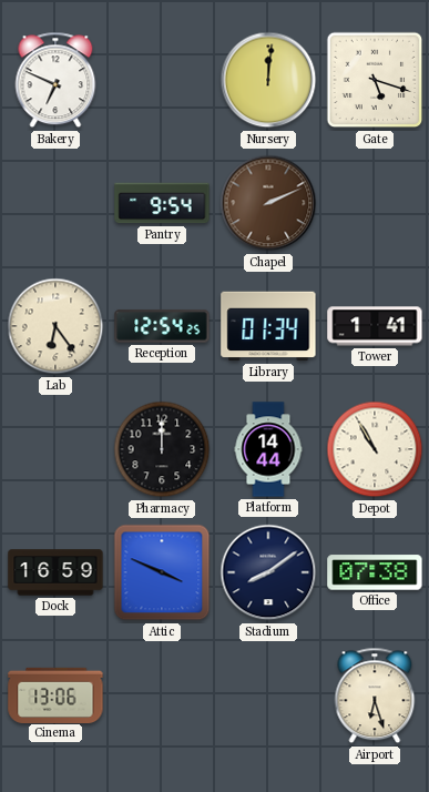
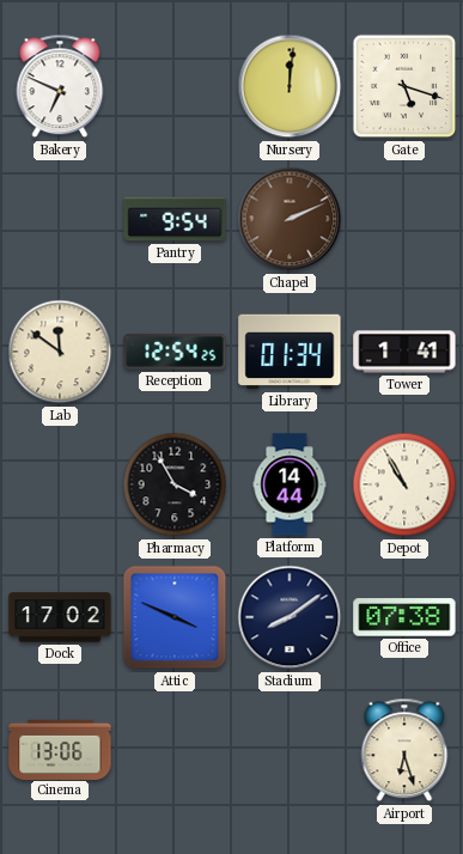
Lab: 6:24 -> 11:51 (60, 352)
Pharmacy: 12:00 -> 3:55 (175, 484)
Dock: 16:59 -> 17:02 (60, 617)
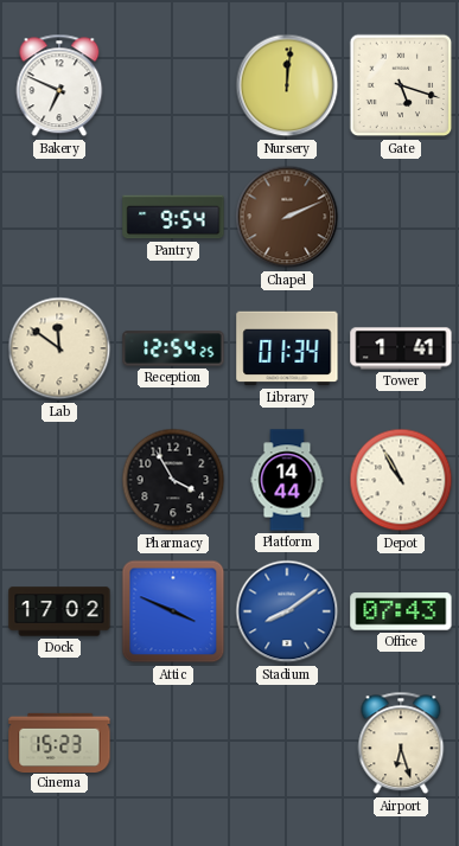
Stadium dial: navy -> blue (287, 611)
Office: 07:38 -> 07:43 (401, 611)
Cinema: 13:06 -> 15:23 (59, 742)
